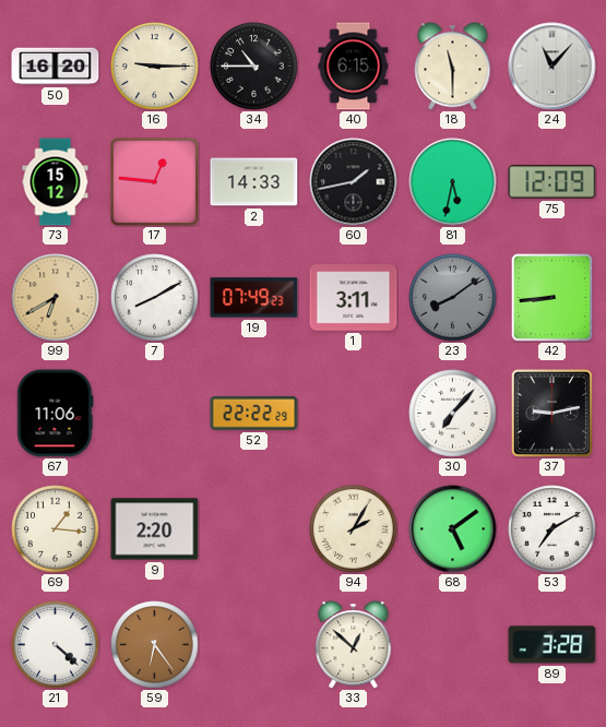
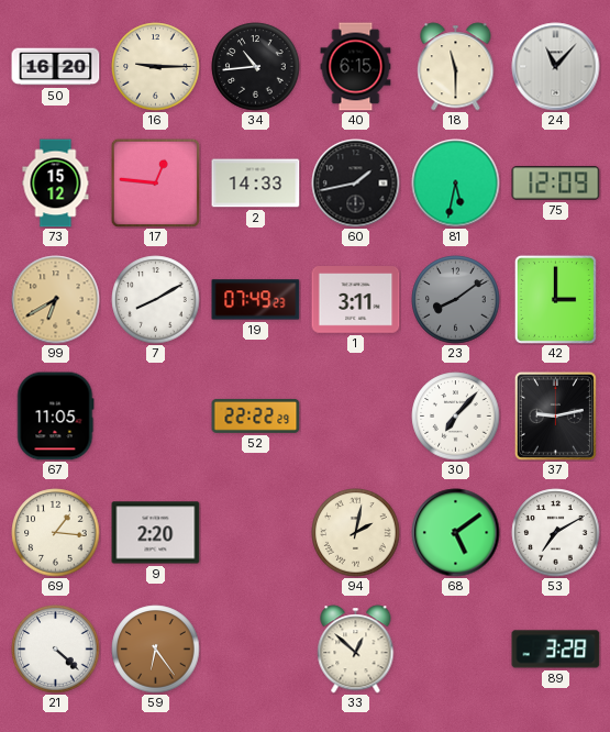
34: 10:45 -> 10:44 (256, 67)
42: 8:44 -> 3:00 (555, 299)
67: 11:06 -> 11:05 (56, 417)
94: 2:05 -> 2:02 (356, 533)
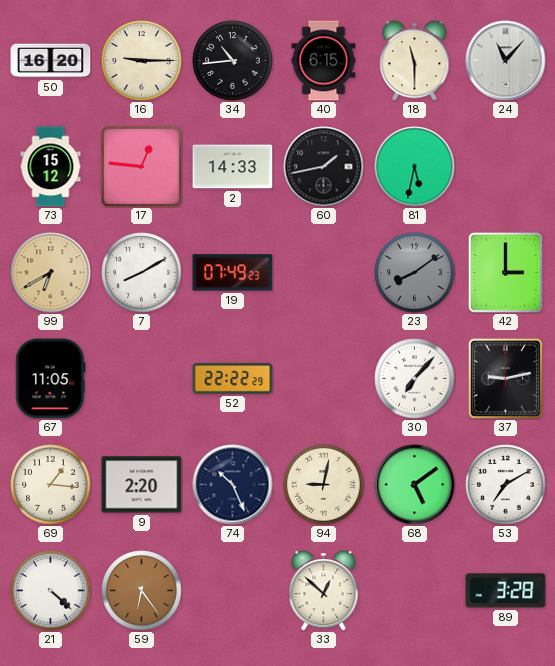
75: 12:09 -> none (556, 184)
1: 3:11 -> none (356, 300)
74: none -> 10:26 (233, 485)
94: 2:02 -> 9:02 (324, 485)
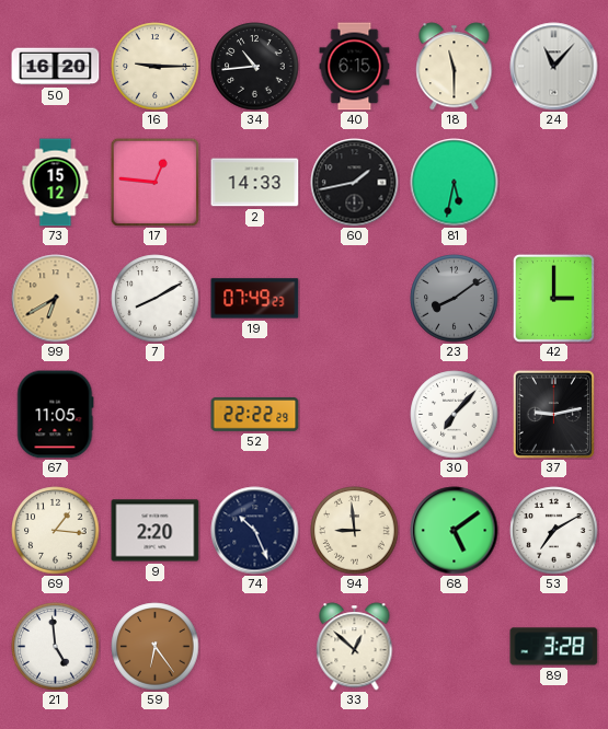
94: 9:02 -> 8:59 (355, 531)
21: 4:22 -> 4:59 (56, 647)
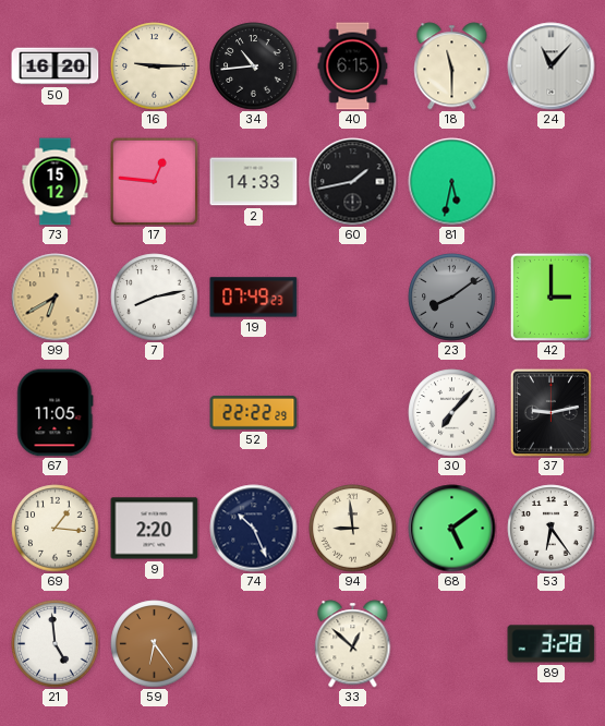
7: 8:10 -> 8:13 (155, 298)
53: 7:10 -> 6:24 (552, 529)
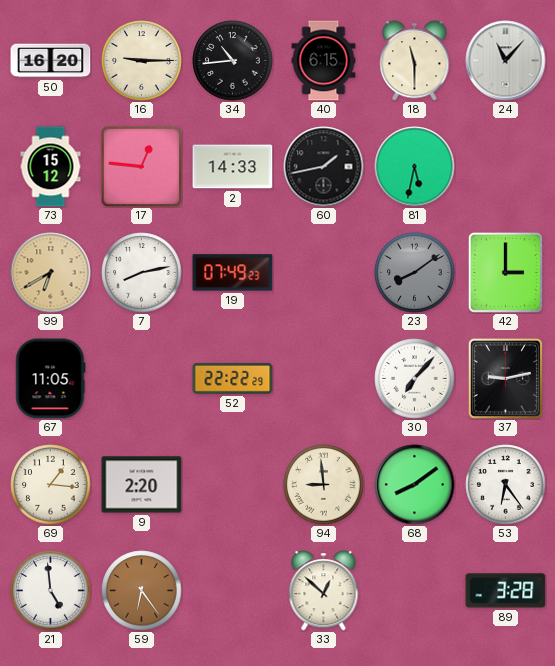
74: 10:26 -> none (254, 529)
68: 5:09 -> 8:09 (415, 485)
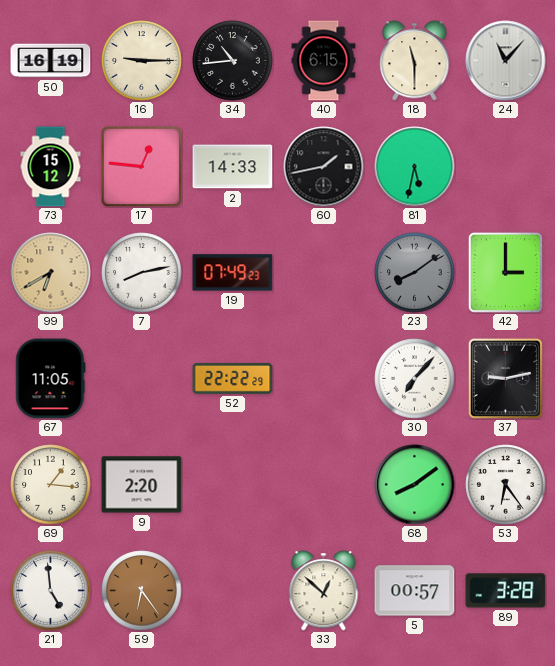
50: 16:20 -> 16:19 (51, 61)
94: 8:59 -> none (324, 485)
5: none -> 00:57 (415, 591)
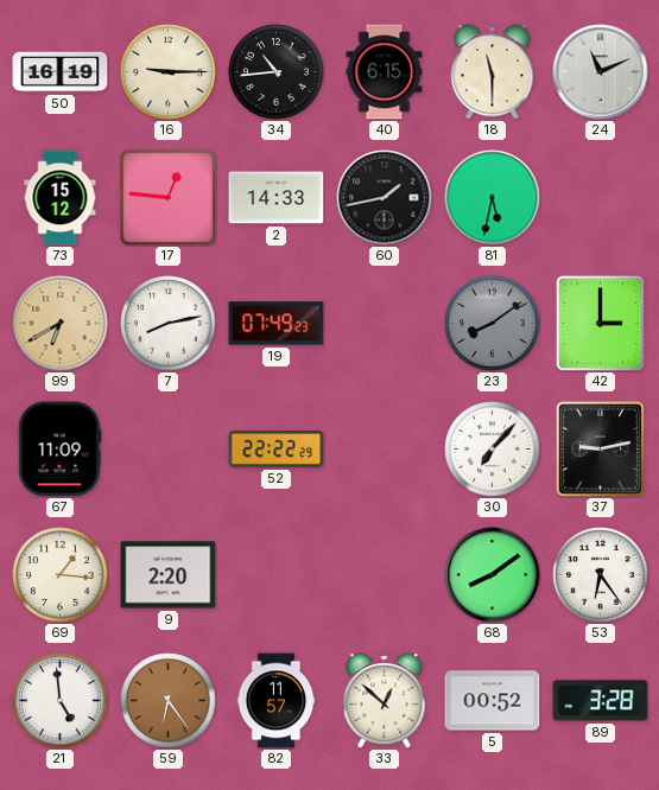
24: 11:07 -> 11:11 (601, 72)
67: 11:05 -> 11:09 (61, 450)
82: none -> 11:57 (277, 701)
5: 00:57 -> 00:52 (493, 701)
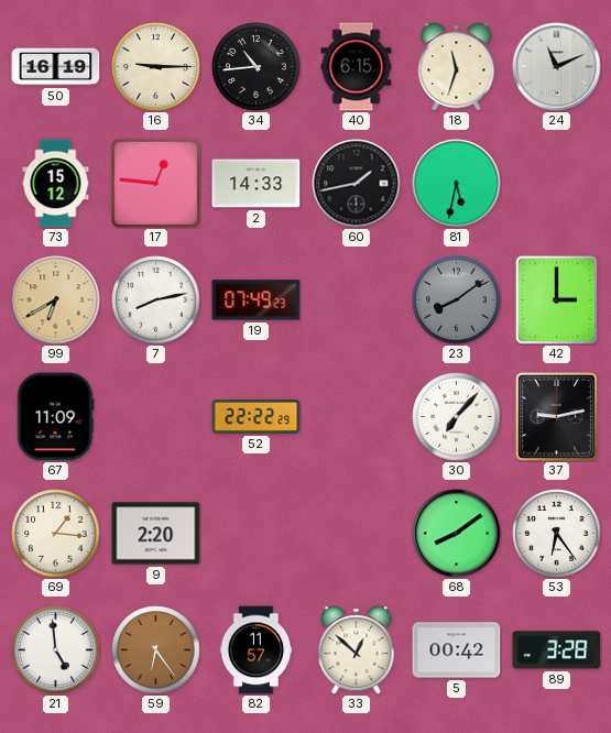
18: 11:30 -> 11:33 (457, 67)
5: 00:52 -> 00:42 (457, 650)
